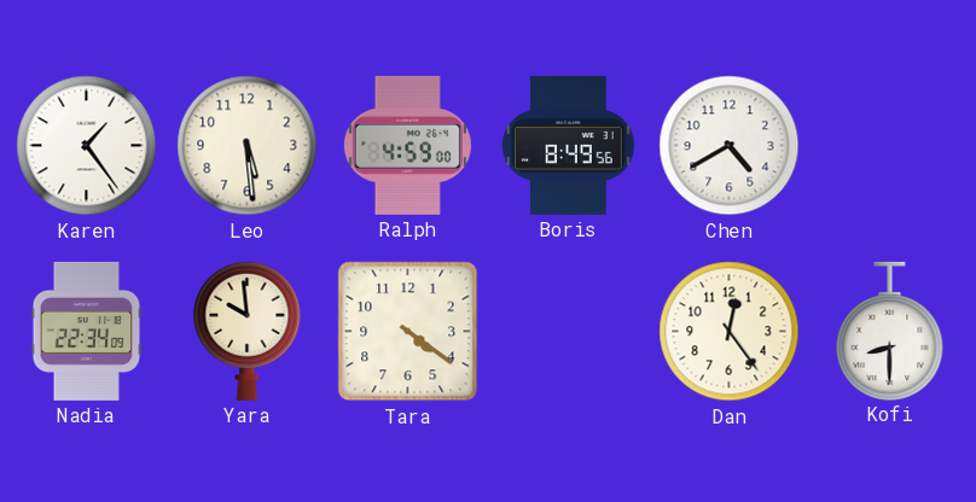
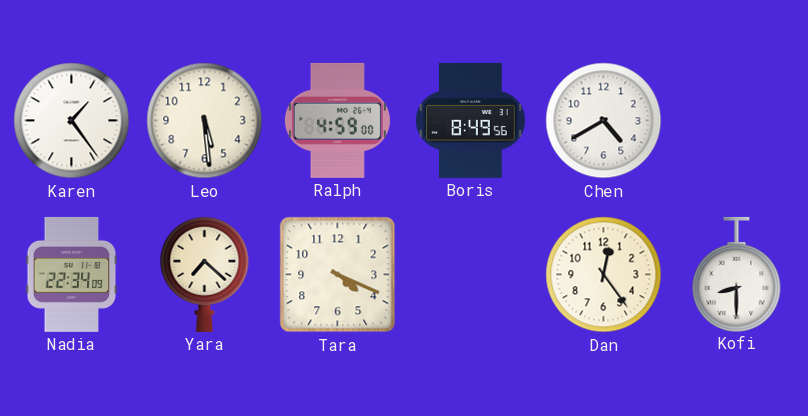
Yara: 9:59 -> 7:22 (205, 274)
Tara: 4:21 -> 4:19 (338, 275)
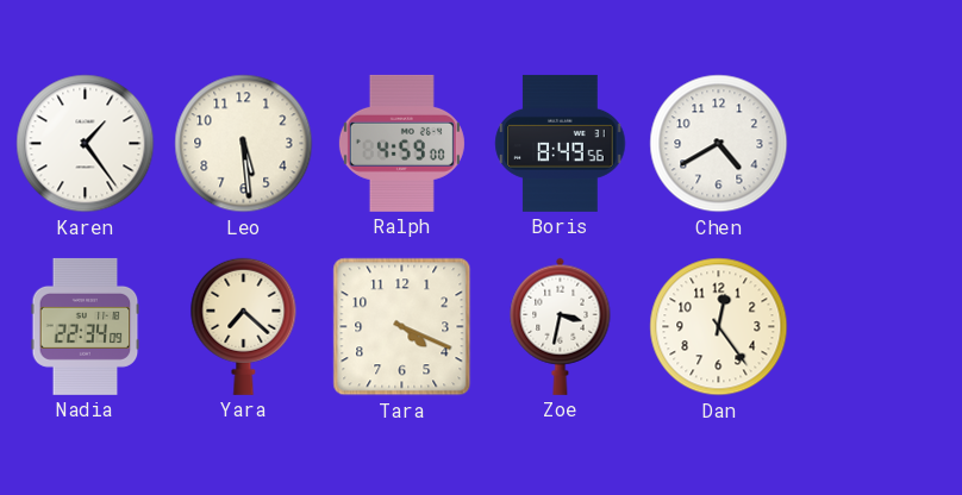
Zoe: none -> 3:32 (561, 326)
Kofi: 8:30 -> none (737, 274)
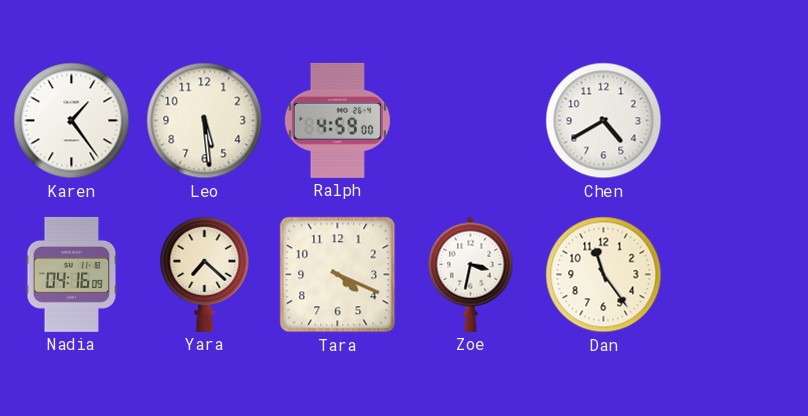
Boris: 8:49 -> none (561, 143)
Nadia: 22:34 -> 04:16 (72, 274)
Dan: 12:24 -> 11:24 (604, 275)
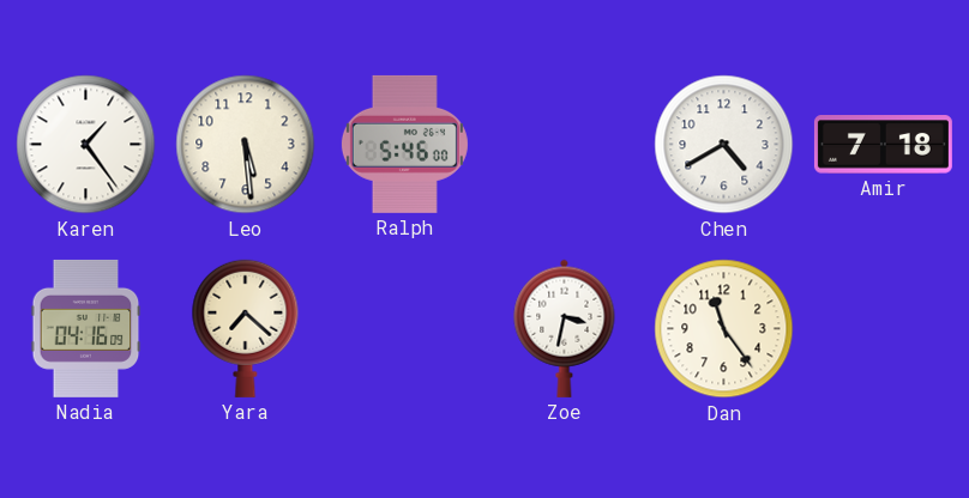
Ralph: 4:59 -> 5:46 (404, 144)
Amir: none -> 7:18 (883, 145)
Tara: 4:19 -> none (338, 275)
